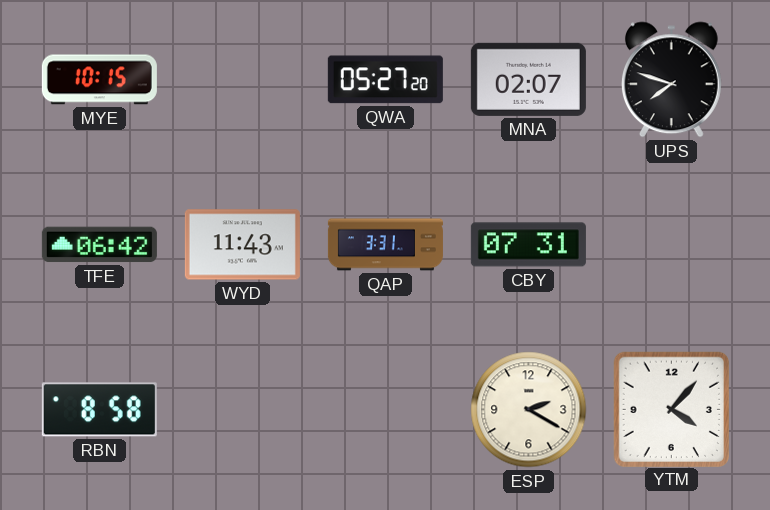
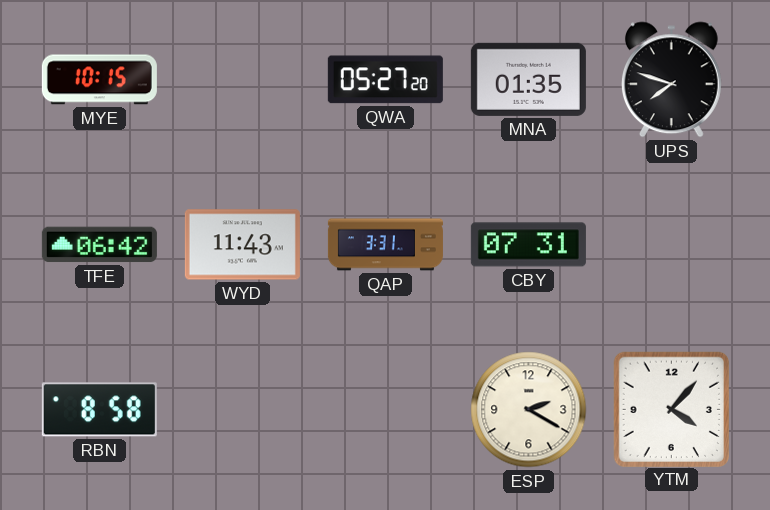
MNA: 02:07 -> 01:35 (528, 79)
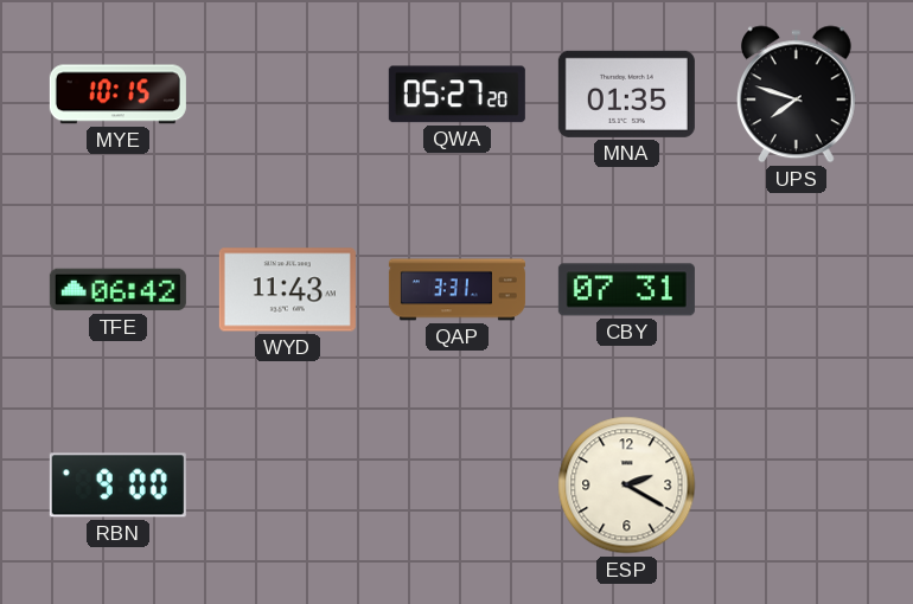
RBN: 8:58 -> 9:00 (117, 486)
YTM: 4:07 -> none (671, 409)
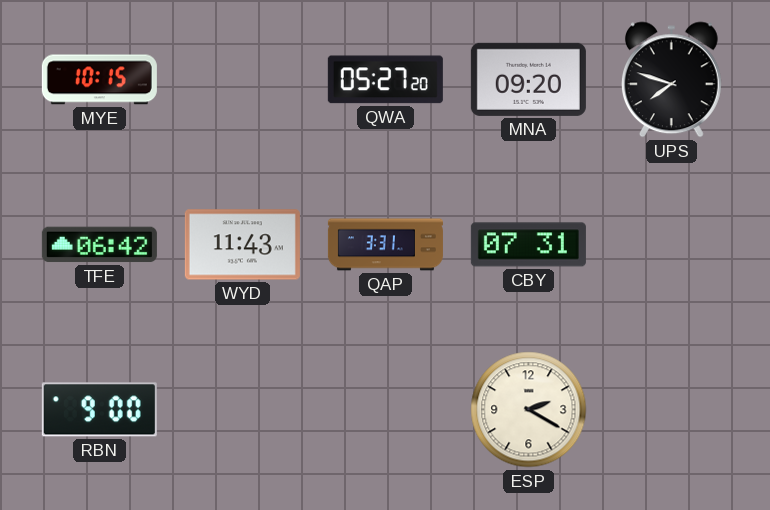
MNA: 01:35 -> 09:20 (528, 79)
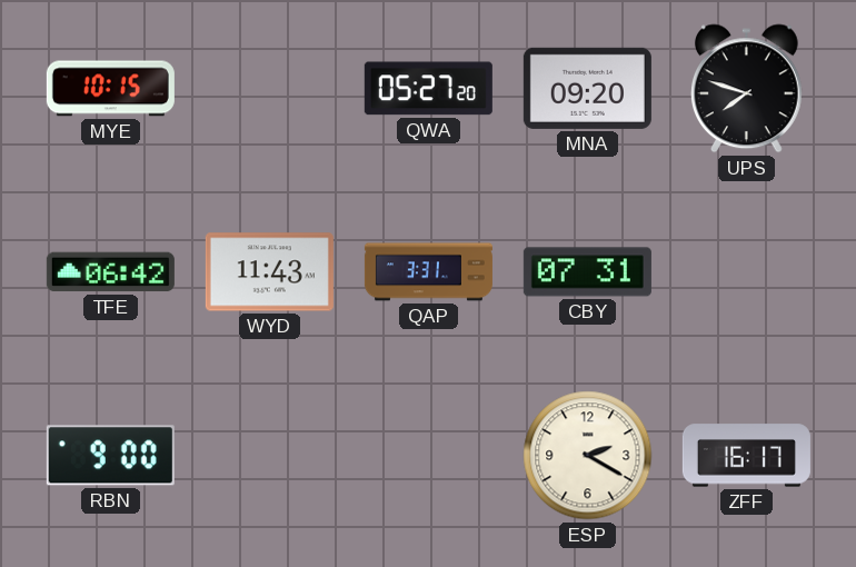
ZFF: none -> 16:17 (746, 456)
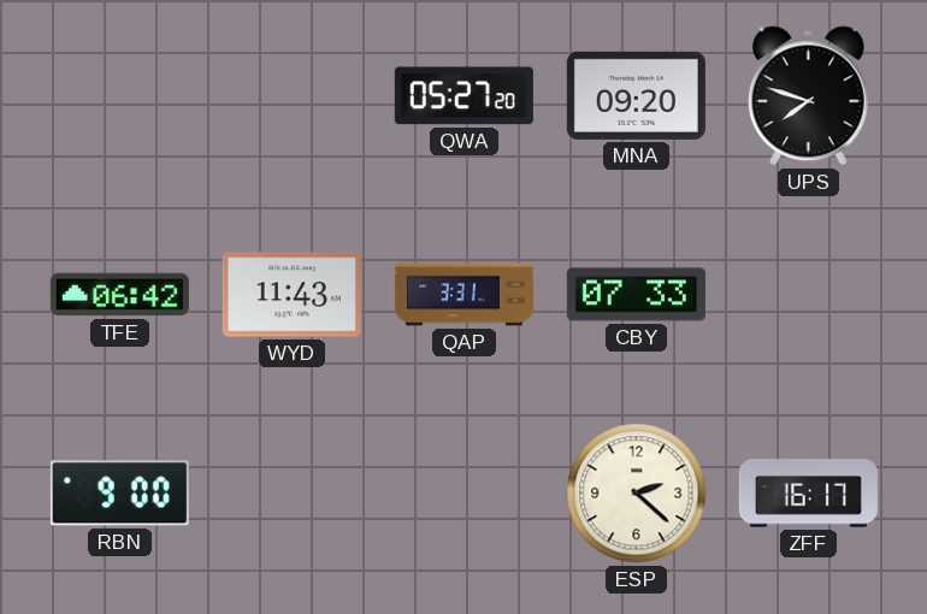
MYE: 10:15 -> none (110, 89)
CBY: 07:31 -> 07:33 (636, 295)
ESP: 2:20 -> 2:22 (637, 494)
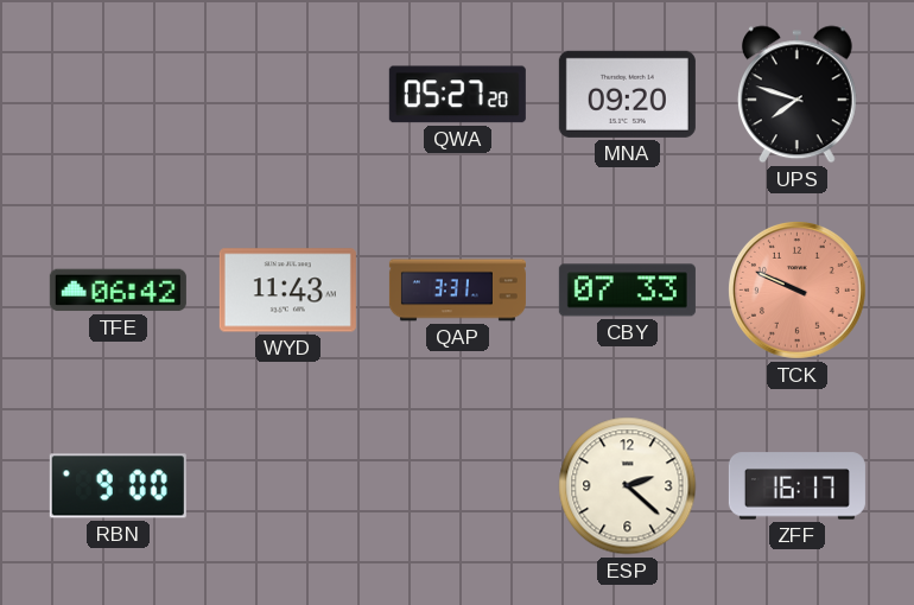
TCK: none -> 9:49 (796, 289)
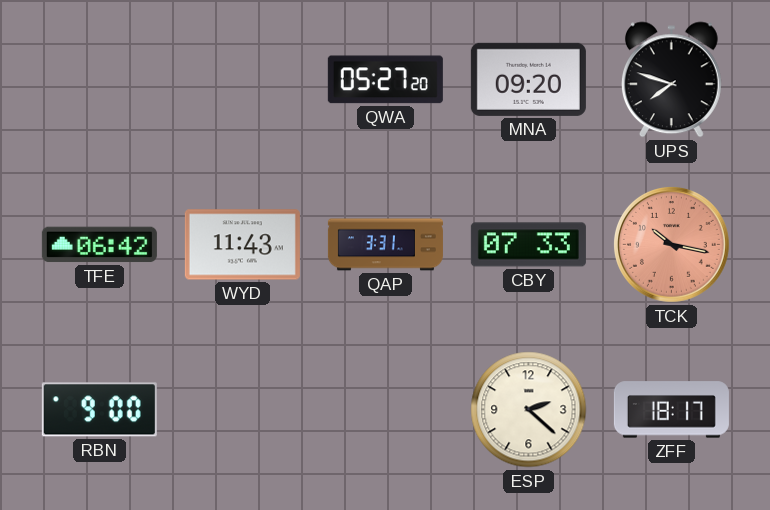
TCK: 9:49 -> 10:17 (671, 244)
ZFF: 16:17 -> 18:17 (671, 410)
